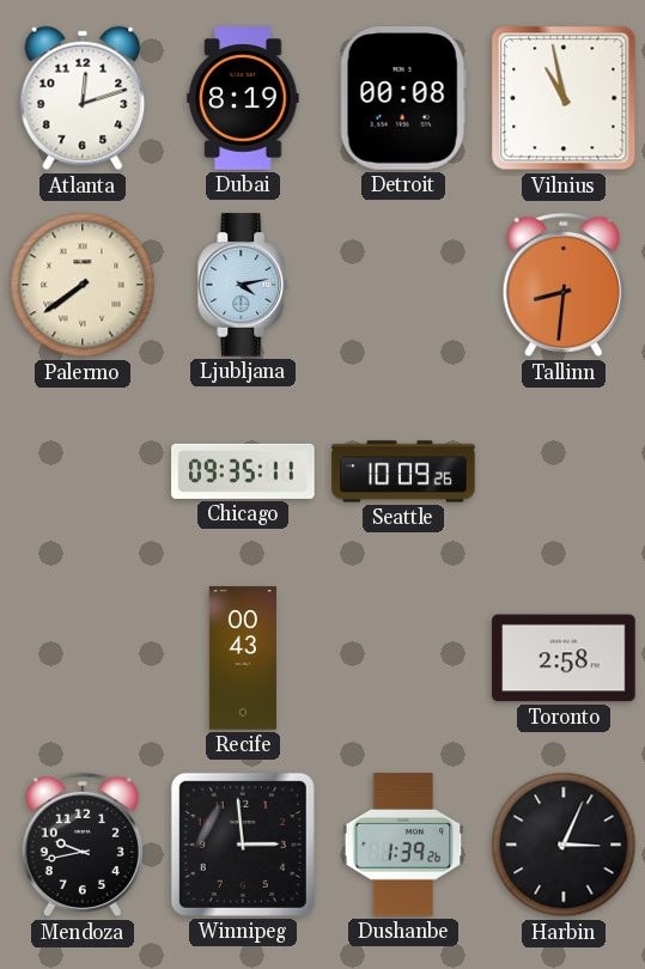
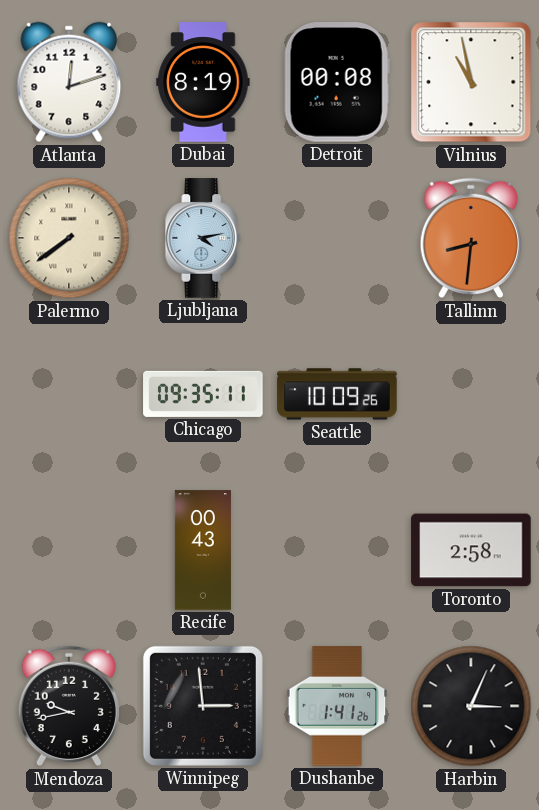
Dushanbe: 1:39 -> 1:41 (337, 706)
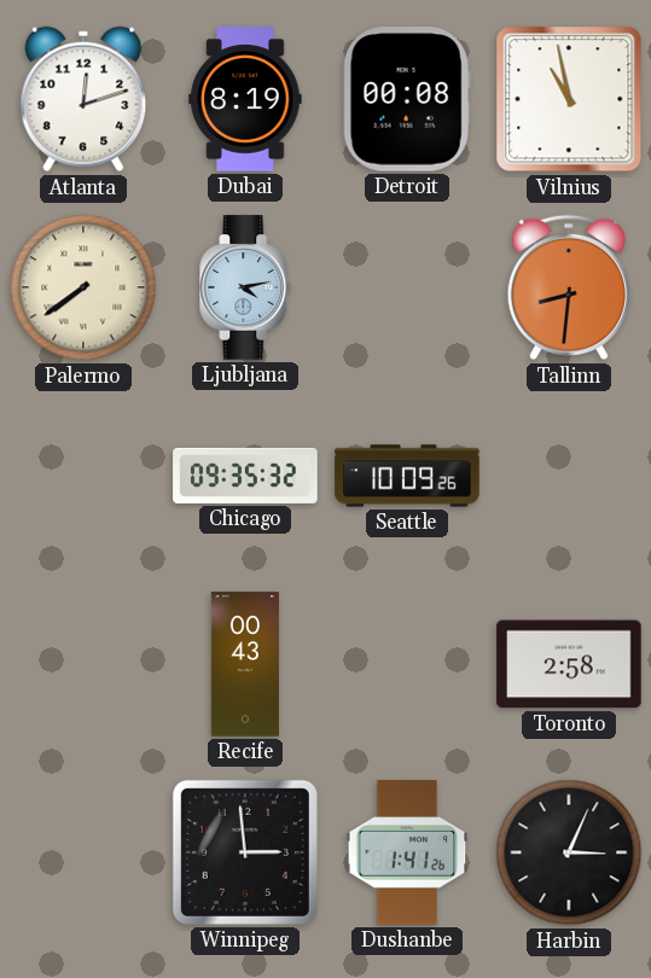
Chicago: 09:35:11 -> 09:35:32 (245, 476)
Mendoza: 9:43 -> none (69, 706)
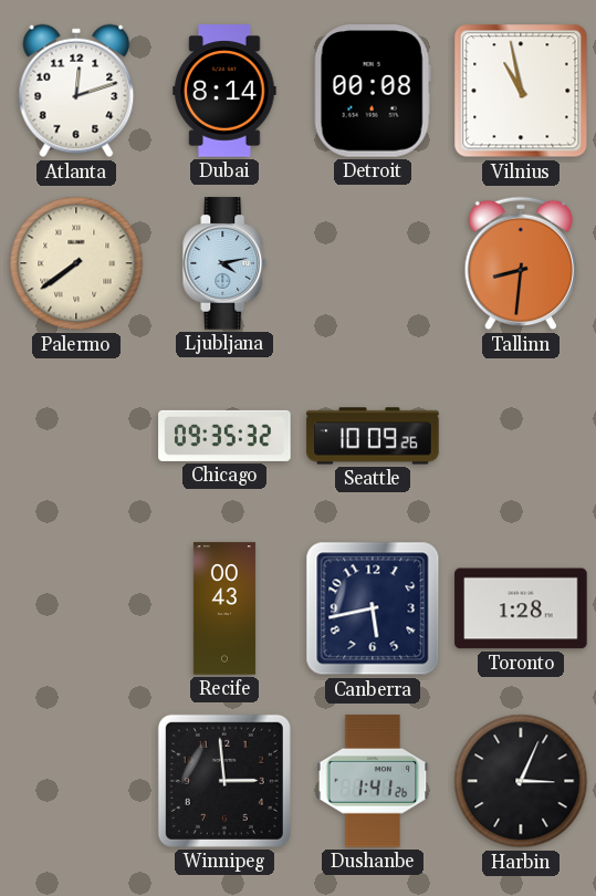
Dubai: 8:19 -> 8:14 (224, 91)
Canberra: none -> 5:43 (373, 608)
Toronto: 2:58 -> 1:28 (521, 608)
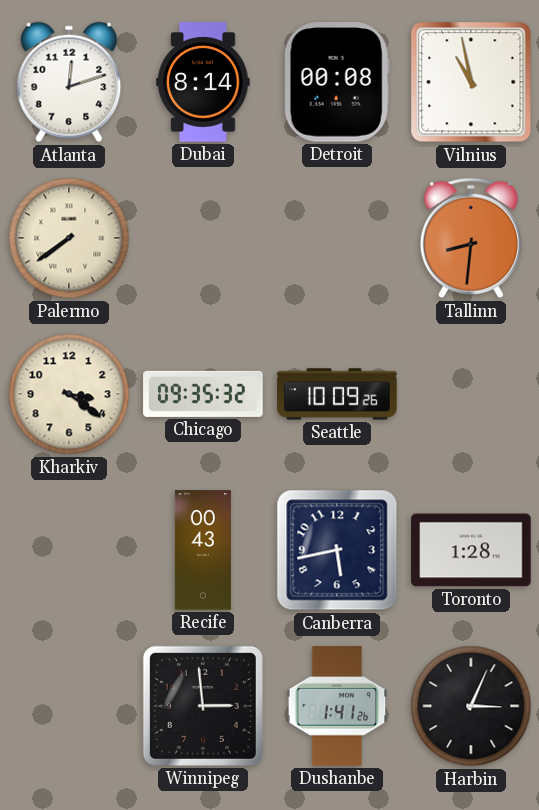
Ljubljana: 4:13 -> none (224, 263)
Kharkiv: none -> 3:21 (69, 394)
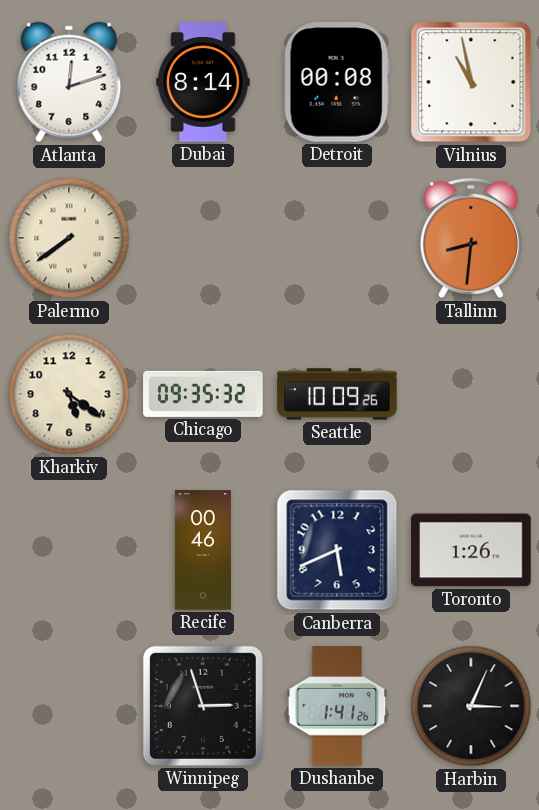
Kharkiv: 3:21 -> 5:21 (69, 394)
Recife: 00:43 -> 00:46 (203, 550)
Canberra: 5:43 -> 5:41 (337, 550)
Toronto: 1:28 -> 1:26 (471, 550)
Winnipeg: 2:59 -> 2:57 (203, 706)
